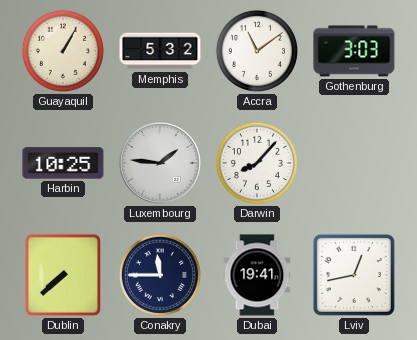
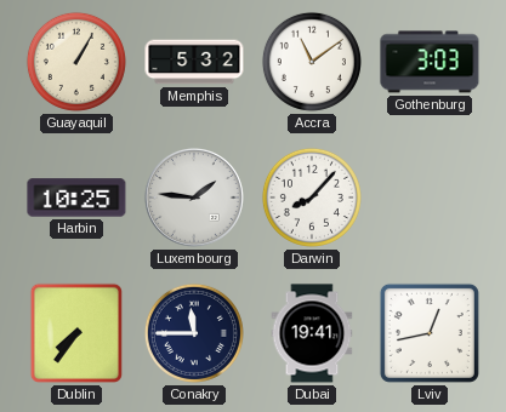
Dublin: 7:38 -> 7:36 (76, 333)
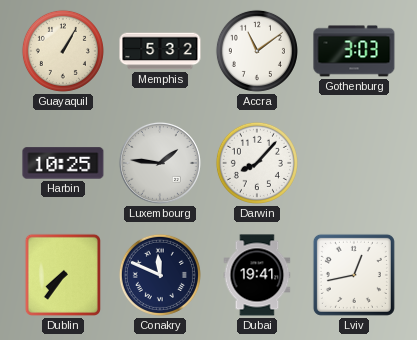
Conakry: 11:45 -> 11:49 (160, 275)
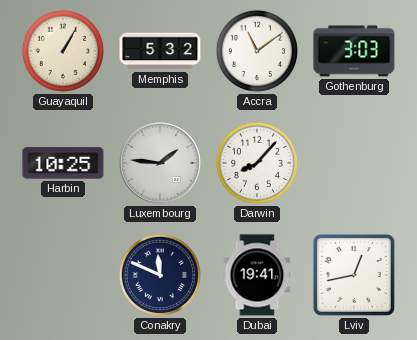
Dublin: 7:36 -> none (63, 275)
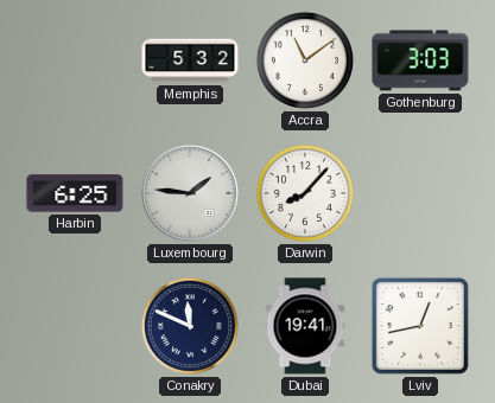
Guayaquil: 1:05 -> none (63, 51)
Harbin: 10:25 -> 6:25 (75, 193)
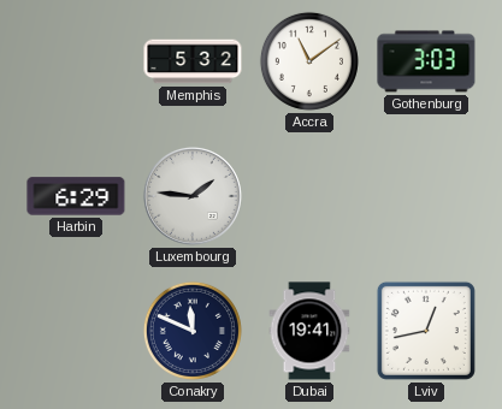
Harbin: 6:25 -> 6:29 (76, 196)
Darwin: 8:07 -> none (305, 193)
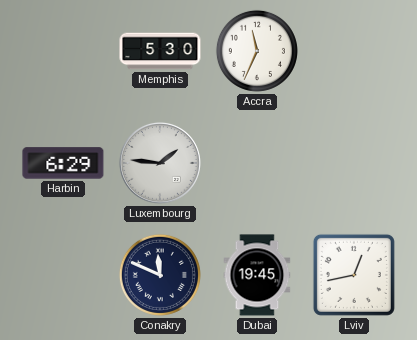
Memphis: 5:32 -> 5:30 (160, 51)
Accra: 11:09 -> 11:34 (257, 51)
Gothenburg: 3:03 -> none (426, 61)
Dubai: 19:41 -> 19:45 (257, 275)
